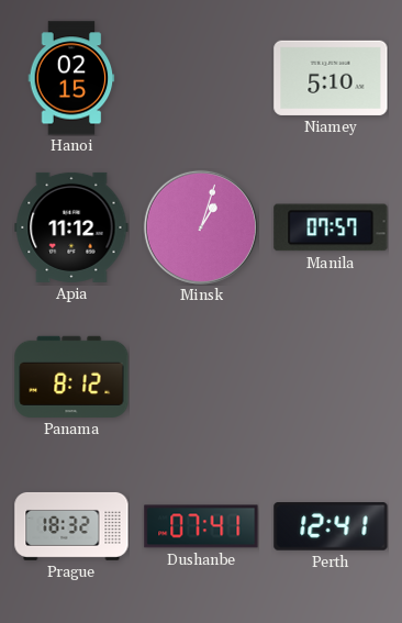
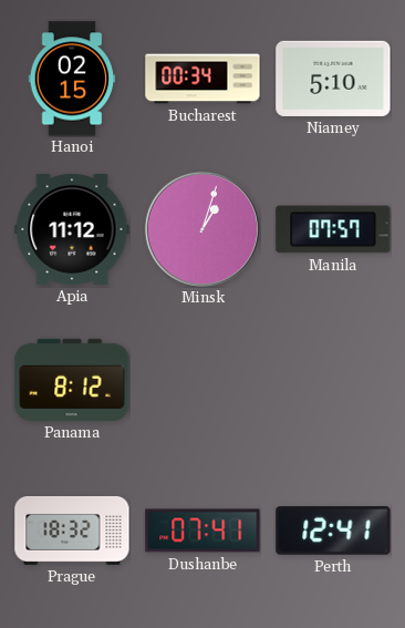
Bucharest: none -> 00:34 (202, 79)
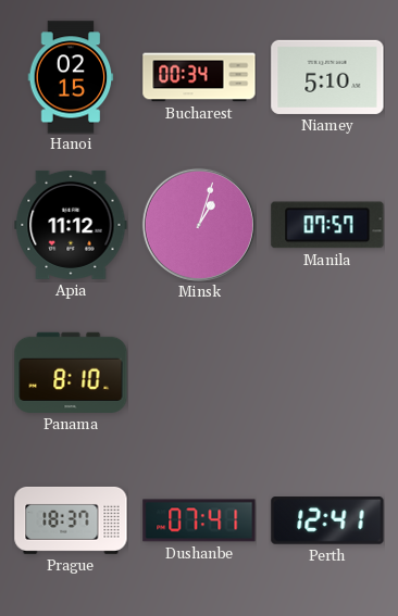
Panama: 8:12 -> 8:10 (71, 373)
Prague: 18:32 -> 18:37 (71, 520)
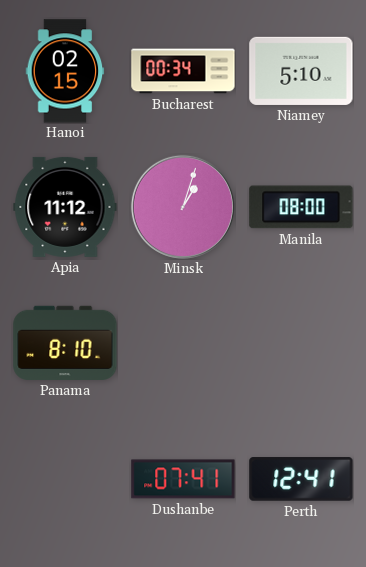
Manila: 07:57 -> 08:00 (301, 207)
Prague: 18:37 -> none (71, 520)
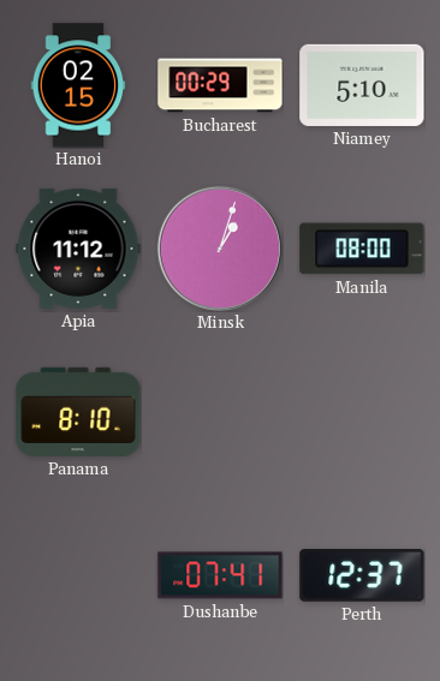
Bucharest: 00:34 -> 00:29 (220, 85)
Perth: 12:41 -> 12:37 (362, 575)
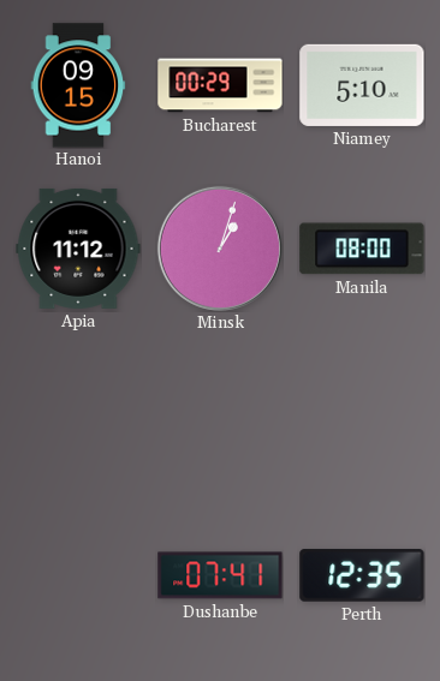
Hanoi: 02:15 -> 09:15 (78, 85)
Panama: 8:10 -> none (78, 412)
Perth: 12:37 -> 12:35 (362, 575)
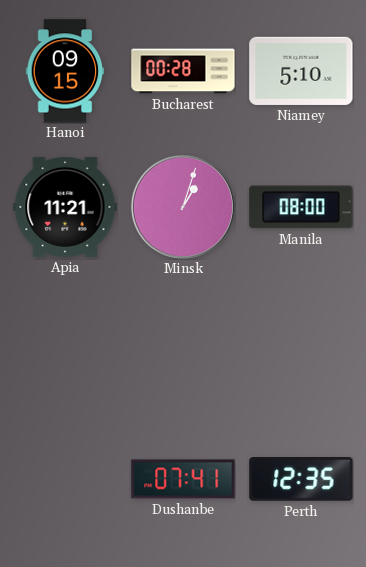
Bucharest: 00:29 -> 00:28 (183, 71)
Apia: 11:12 -> 11:21 (65, 207)
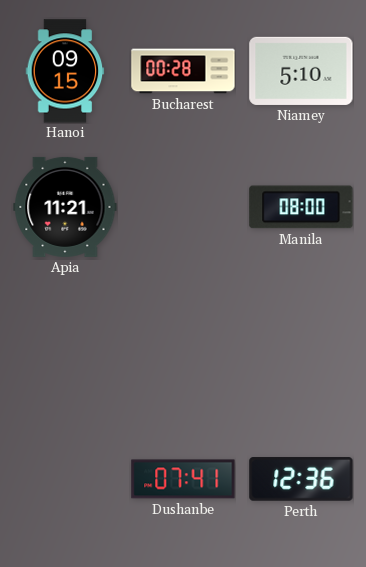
Minsk: 1:03 -> none (183, 207)
Perth: 12:35 -> 12:36 (301, 479)
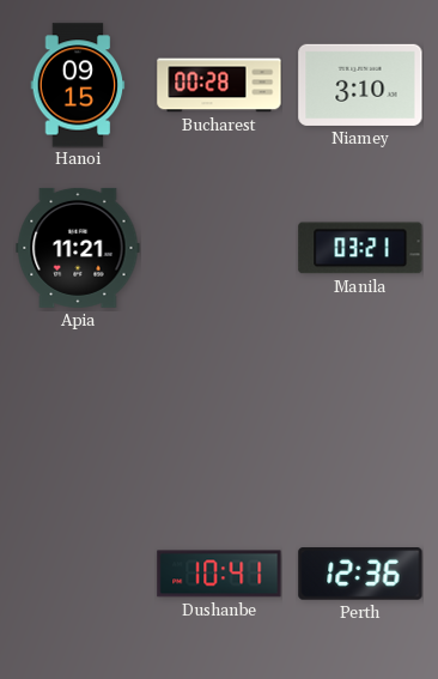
Niamey: 5:10 -> 3:10 (360, 85)
Manila: 08:00 -> 03:21 (360, 248)
Dushanbe: 07:41 -> 10:41 (219, 574)
